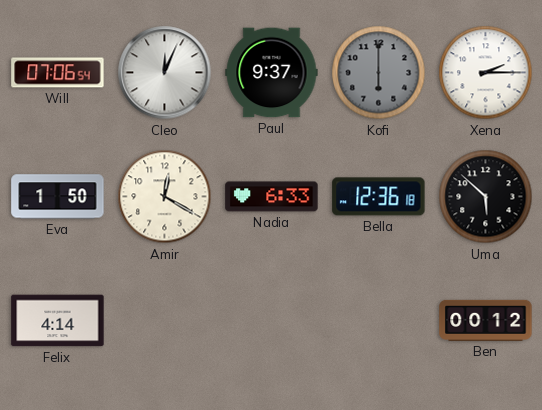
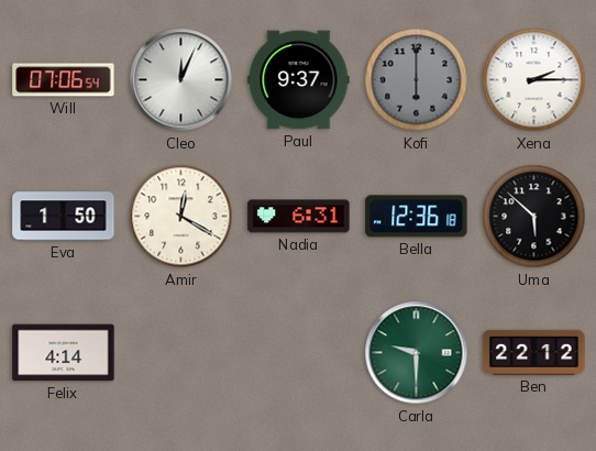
Nadia: 6:33 -> 6:31 (299, 217)
Carla: none -> 9:30 (417, 353)
Ben: 00:12 -> 22:12 (534, 352)
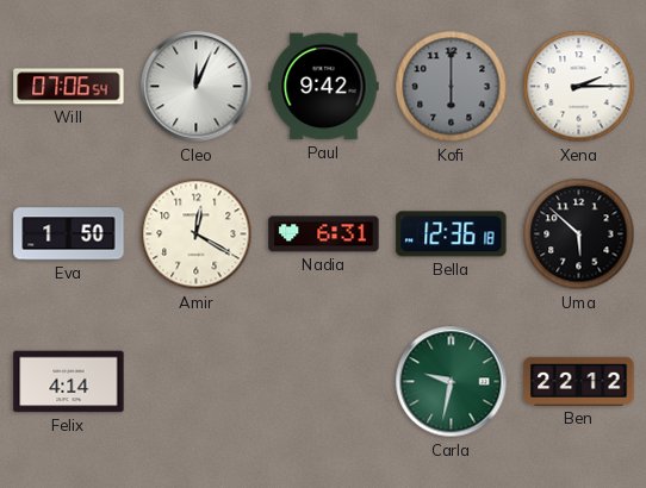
Paul: 9:37 -> 9:42 (324, 87)
Carla: 9:30 -> 9:32 (452, 382)
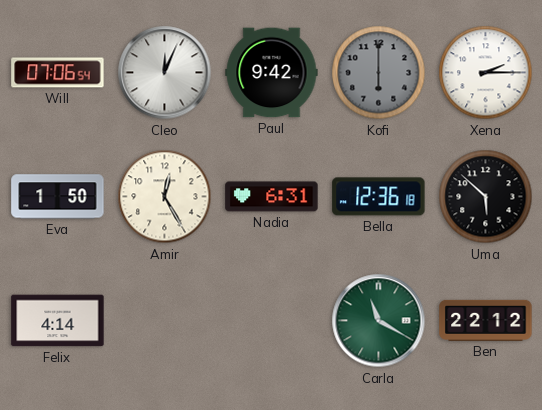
Amir: 12:20 -> 12:25 (165, 197)
Carla: 9:32 -> 11:20 (379, 321)
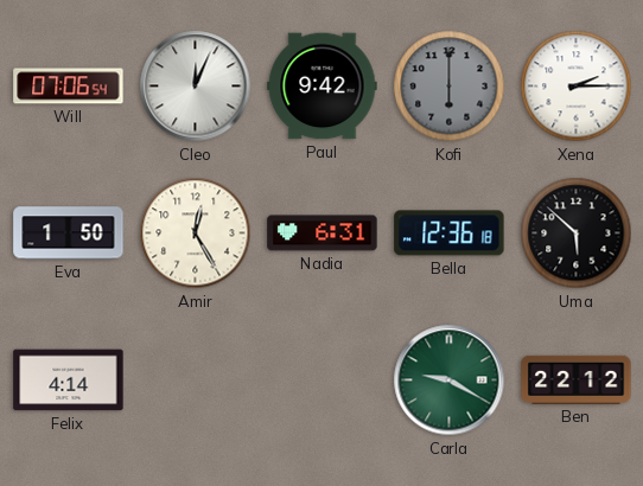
Carla: 11:20 -> 9:20 (450, 381)
